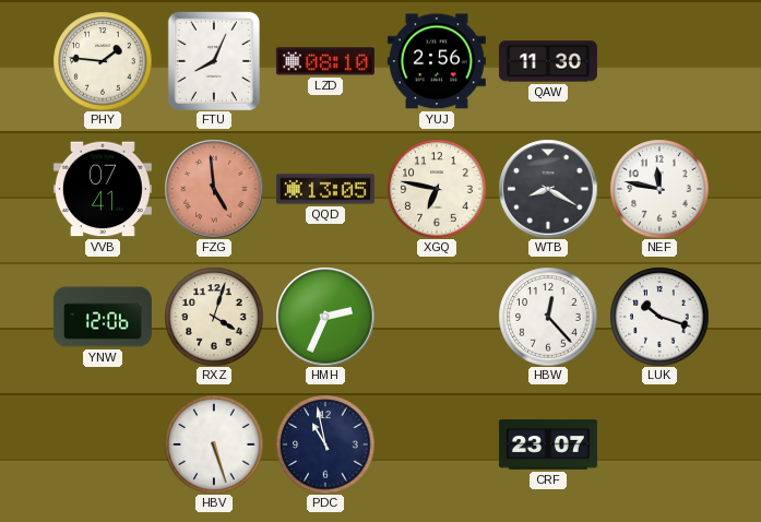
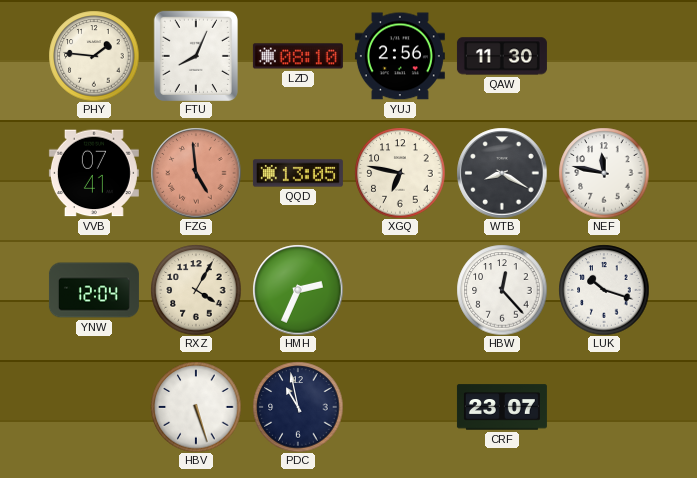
YNW: 12:06 -> 12:04 (94, 290)
RXZ: 4:03 -> 4:05 (196, 290)
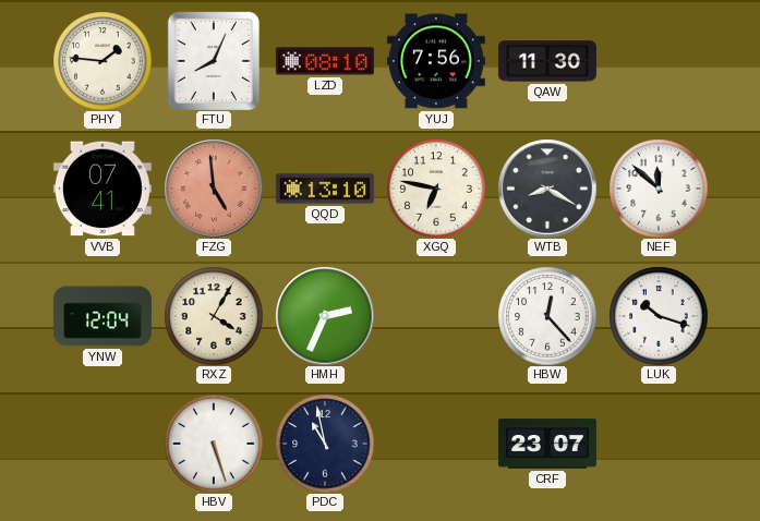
YUJ: 2:56 -> 7:56 (436, 61)
QQD: 13:05 -> 13:10 (325, 189)
NEF: 11:47 -> 11:52 (659, 189)
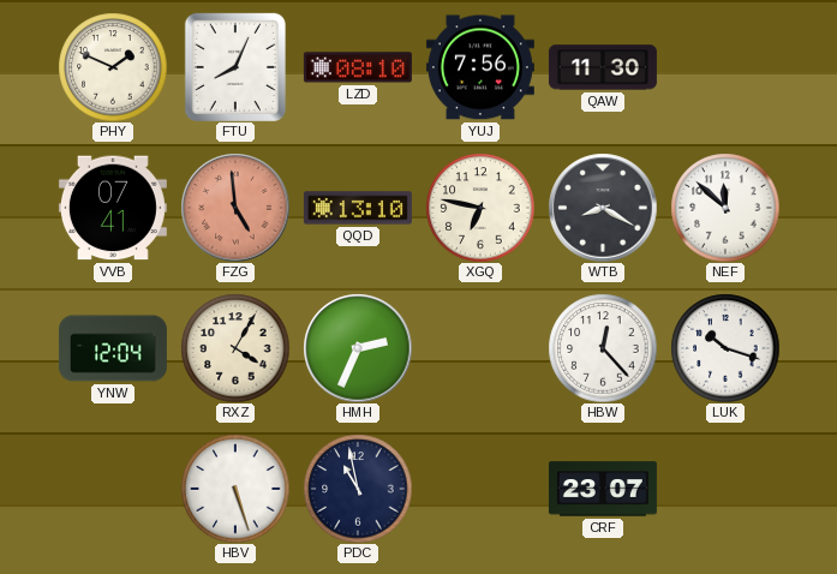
PHY: 1:46 -> 1:49 (113, 67)
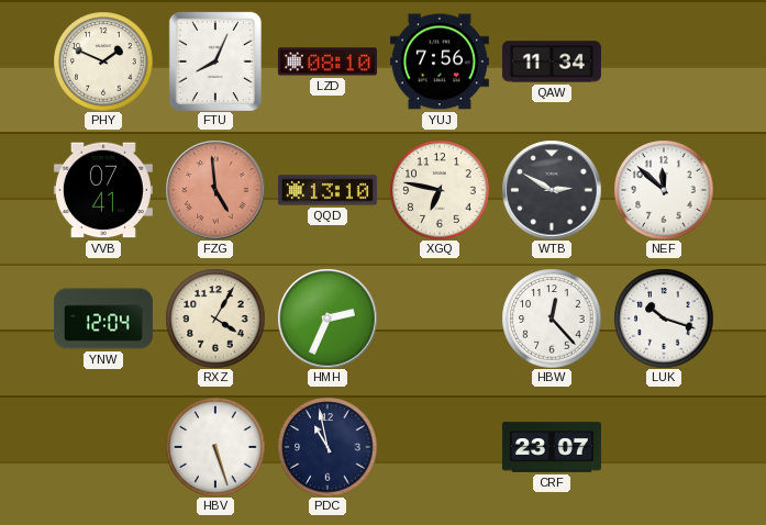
QAW: 11:30 -> 11:34 (552, 62)
WTB: 8:20 -> 2:50 (552, 190)
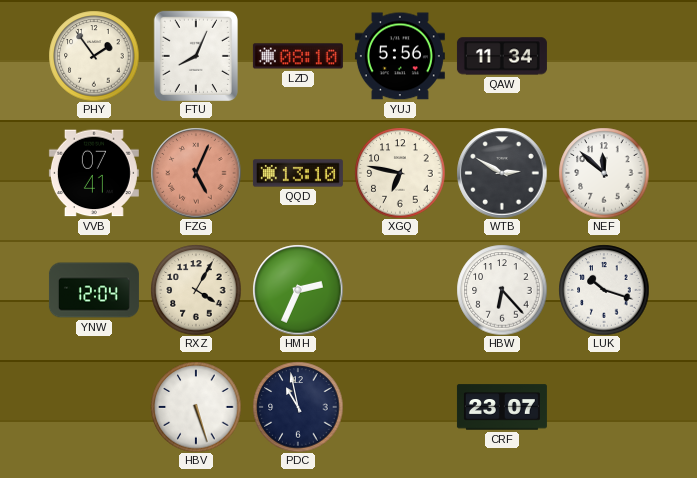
PHY: 1:49 -> 1:54 (94, 56)
YUJ: 7:56 -> 5:56 (400, 56)
FZG: 4:59 -> 5:04 (196, 173)
HBW: 12:23 -> 6:23 (502, 290)
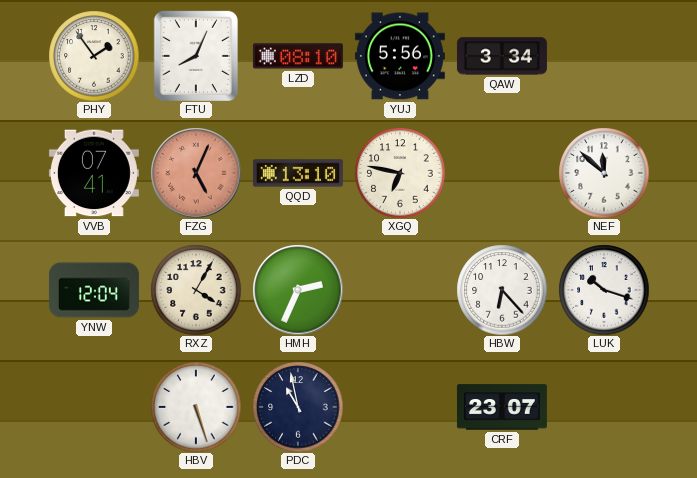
QAW: 11:34 -> 3:34 (502, 56)
WTB: 2:50 -> none (502, 173)
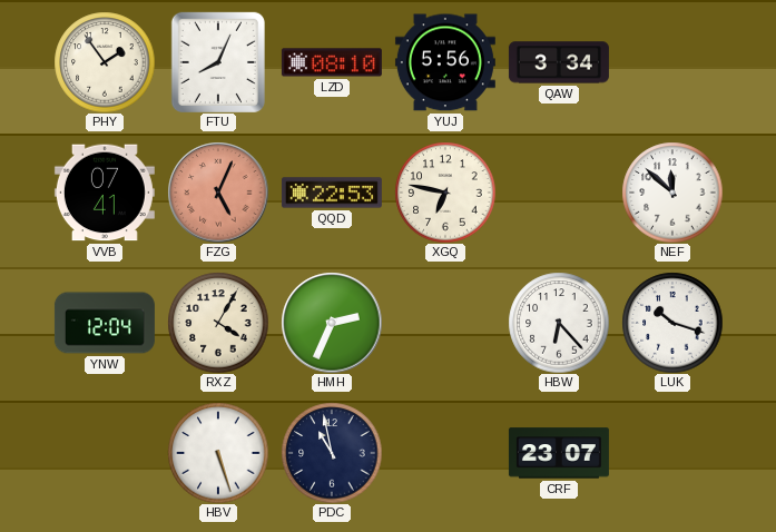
QQD: 13:10 -> 22:53 (332, 193)
